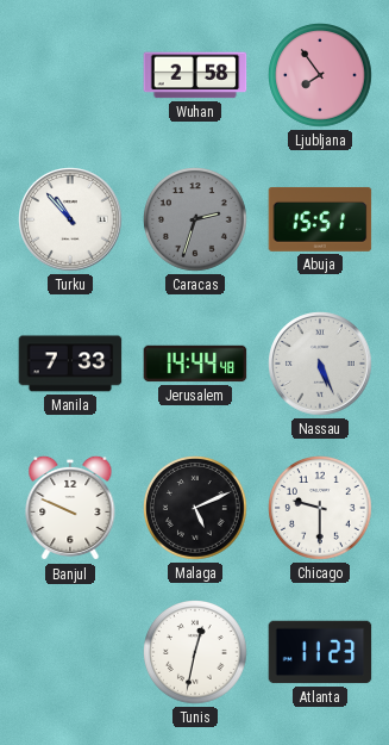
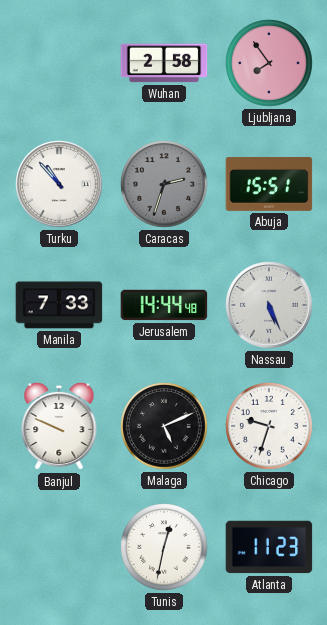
Chicago: 9:30 -> 9:33 (270, 427)
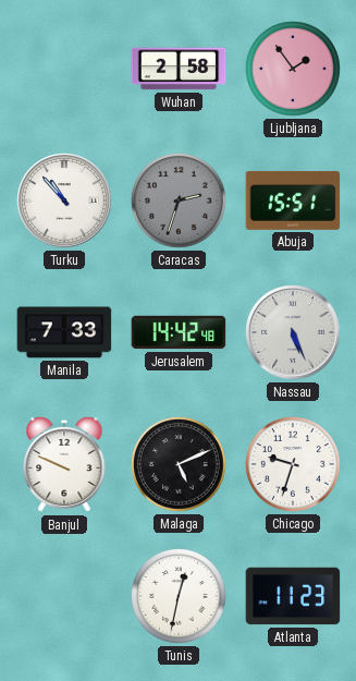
Ljubljana: 7:54 -> 1:54 (294, 70)
Jerusalem: 14:44 -> 14:42 (179, 332)
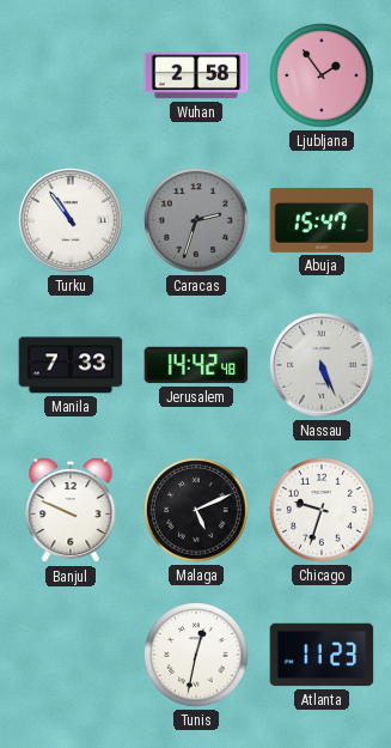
Turku: 10:53 -> 10:54 (71, 220)
Abuja: 15:51 -> 15:47 (322, 220)
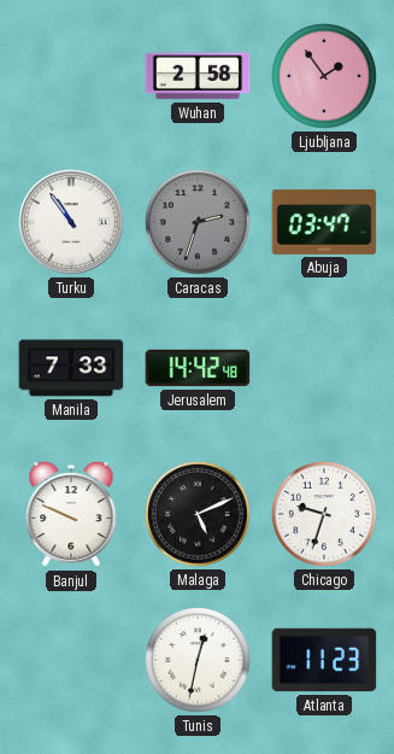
Abuja: 15:47 -> 03:47 (324, 222)
Nassau: 5:26 -> none (322, 365)
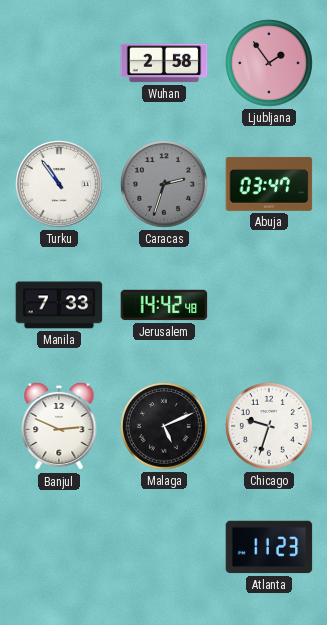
Banjul: 9:49 -> 2:49 (59, 426)
Tunis: 12:32 -> none (199, 661)
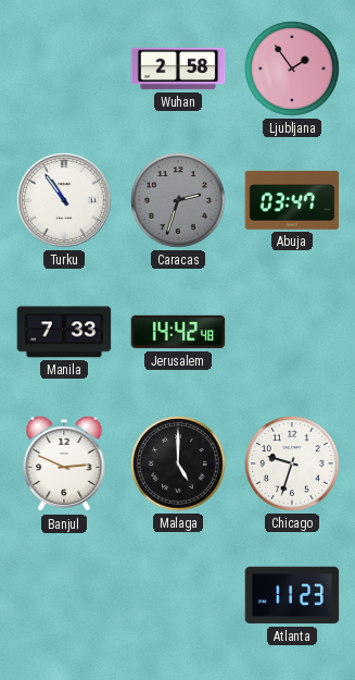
Malaga: 5:11 -> 5:00 (179, 465)
